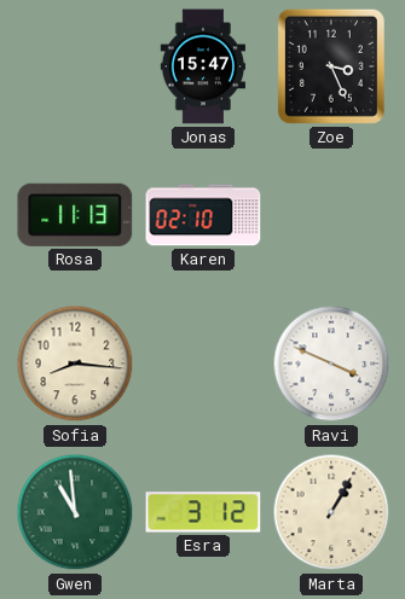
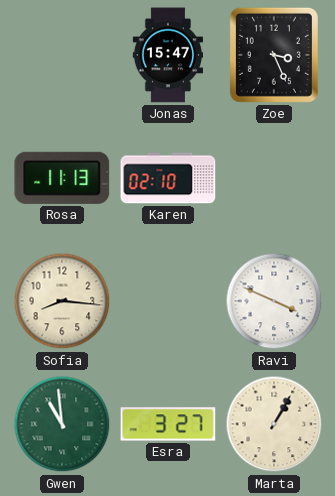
Esra: 3:12 -> 3:27 (168, 424)
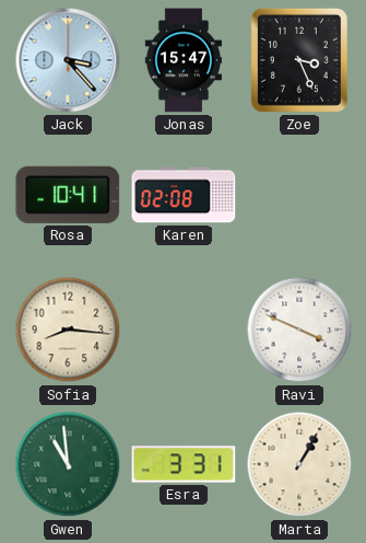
Jack: none -> 3:23 (68, 60)
Rosa: 11:13 -> 10:41 (68, 195)
Karen: 02:10 -> 02:08 (184, 195)
Esra: 3:27 -> 3:31 (184, 464)
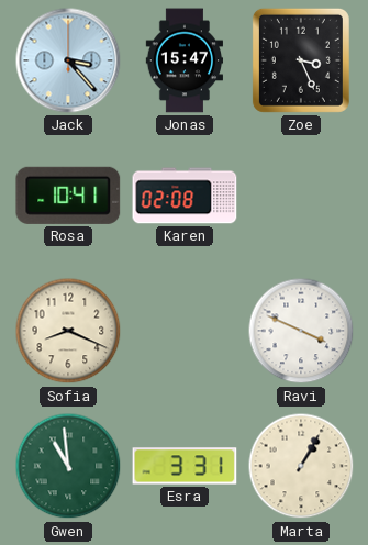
Sofia: 8:16 -> 8:19 (68, 331)
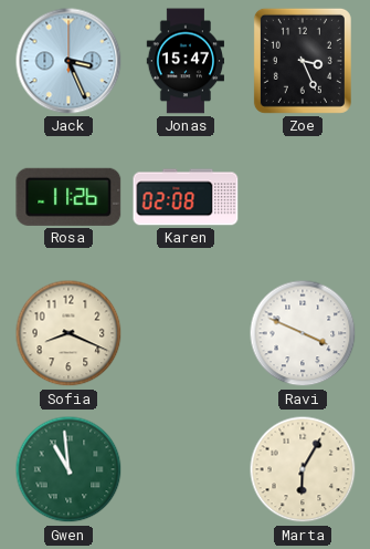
Jack: 3:23 -> 3:26 (68, 61)
Rosa: 10:41 -> 11:26 (68, 197)
Esra: 3:31 -> none (185, 466)
Marta: 1:05 -> 6:05 (303, 469)
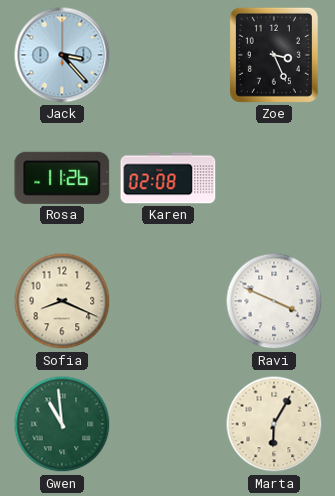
Jack: 3:26 -> 3:23 (62, 55)
Jonas: 15:47 -> none (184, 61)
